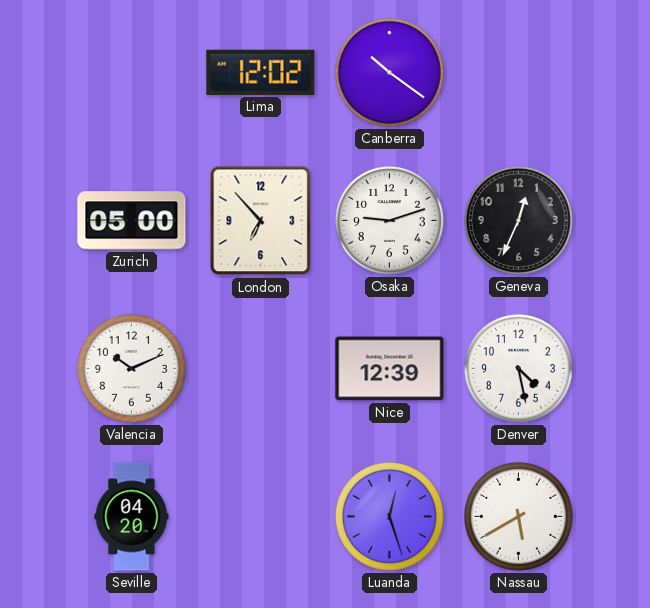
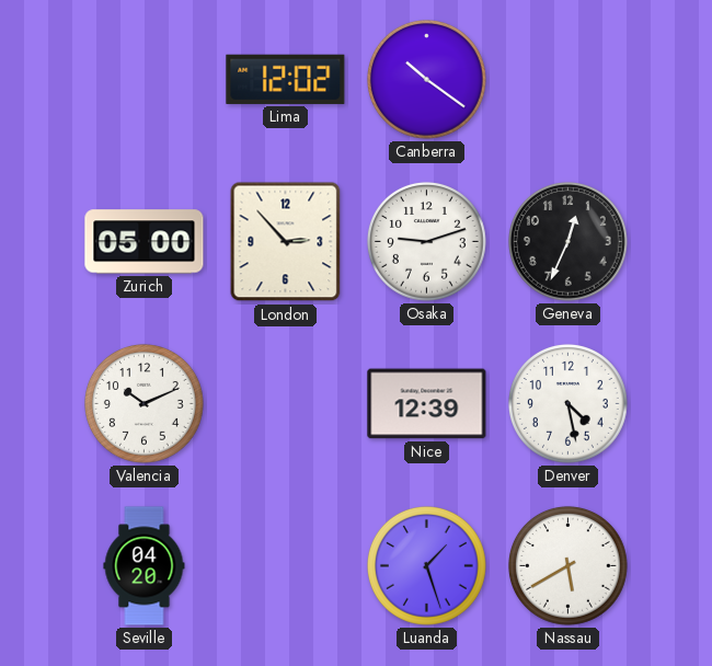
London: 6:53 -> 2:53 (286, 242)
Luanda: 12:27 -> 1:27 (427, 566)
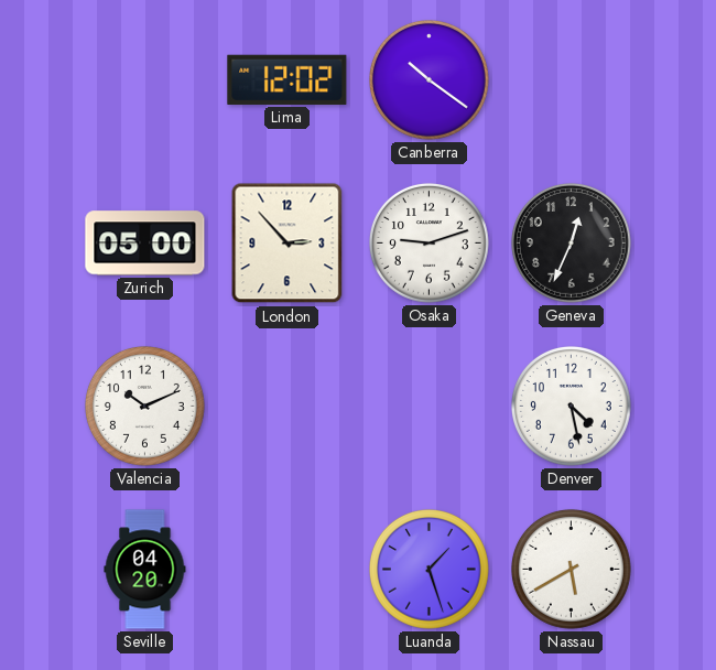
Nice: 12:39 -> none (427, 404)
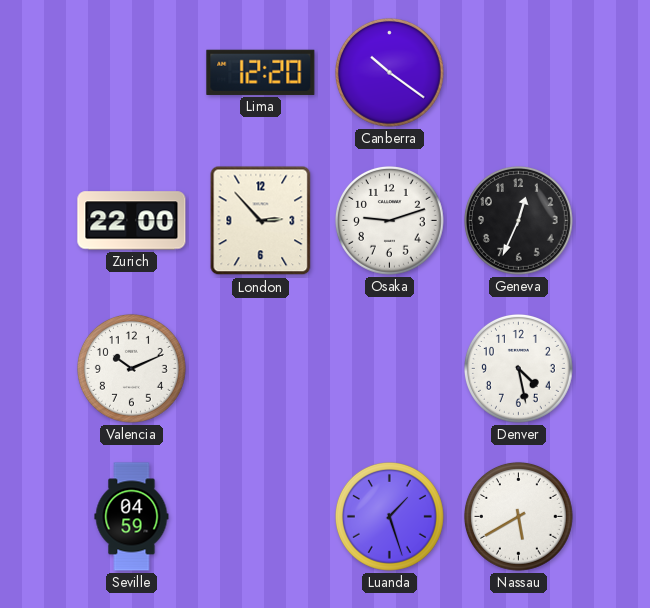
Lima: 12:02 -> 12:20 (261, 72)
Zurich: 05:00 -> 22:00 (132, 221)
Seville: 04:20 -> 04:59 (132, 517)
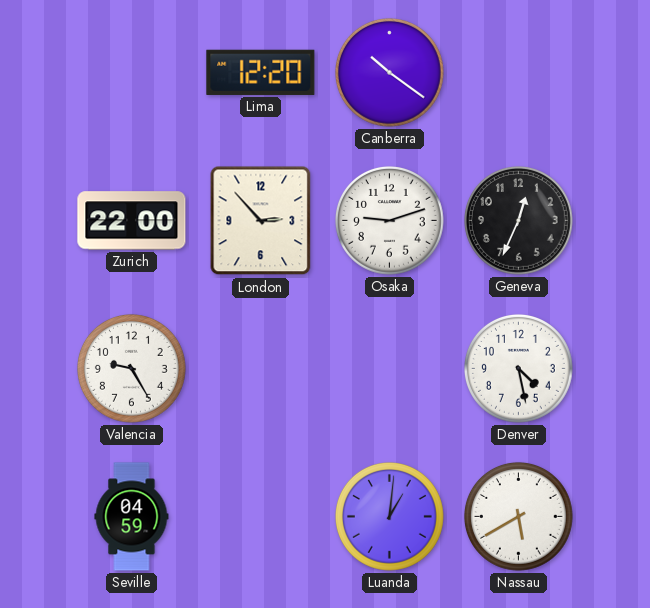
Valencia: 10:11 -> 9:25 (132, 369)
Luanda: 1:27 -> 1:01 (390, 517)
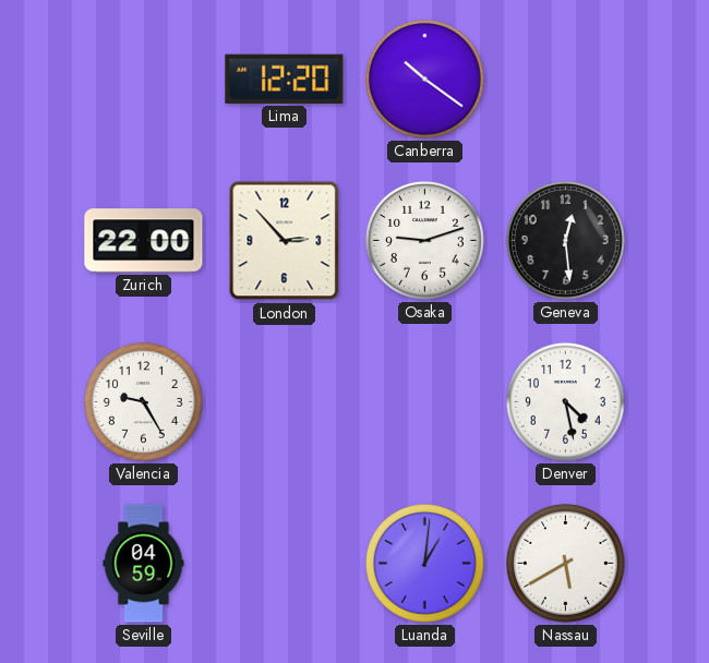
Geneva: 12:34 -> 12:29 (566, 241)
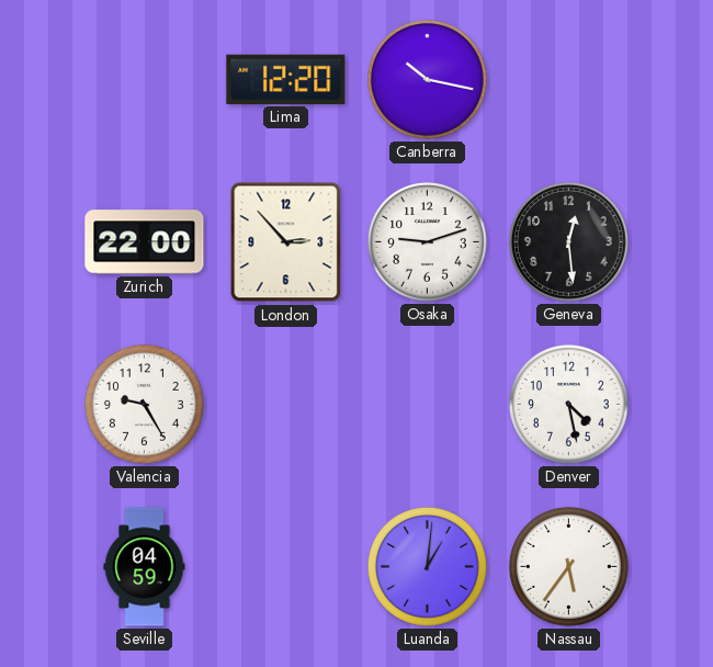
Canberra: 10:21 -> 10:17 (428, 80)
Nassau: 5:40 -> 5:36 (569, 567)
